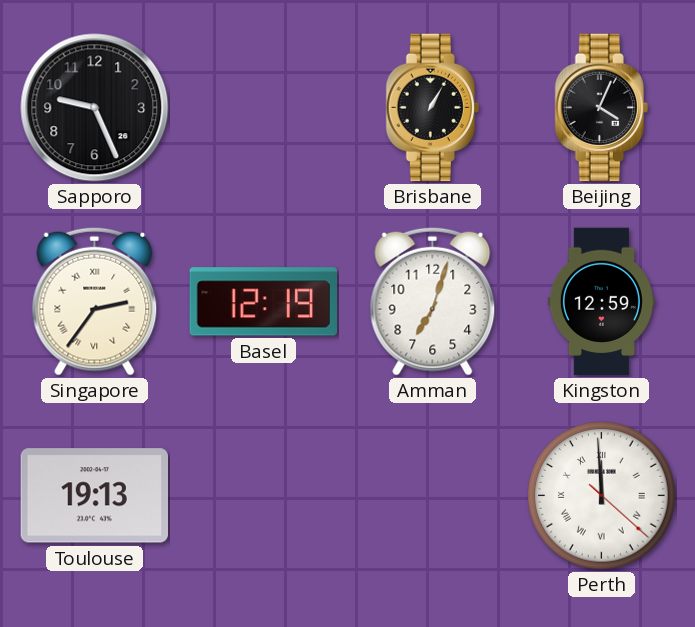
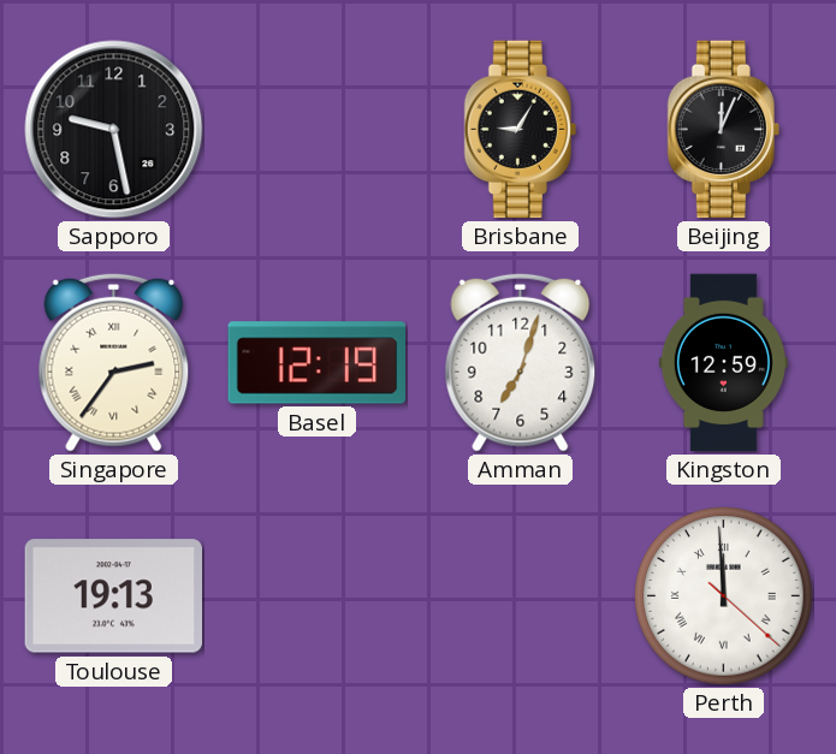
Sapporo: 9:26 -> 9:28 (114, 130)
Brisbane: 1:05 -> 9:05 (520, 130)
Beijing: 4:04 -> 12:04 (723, 130)
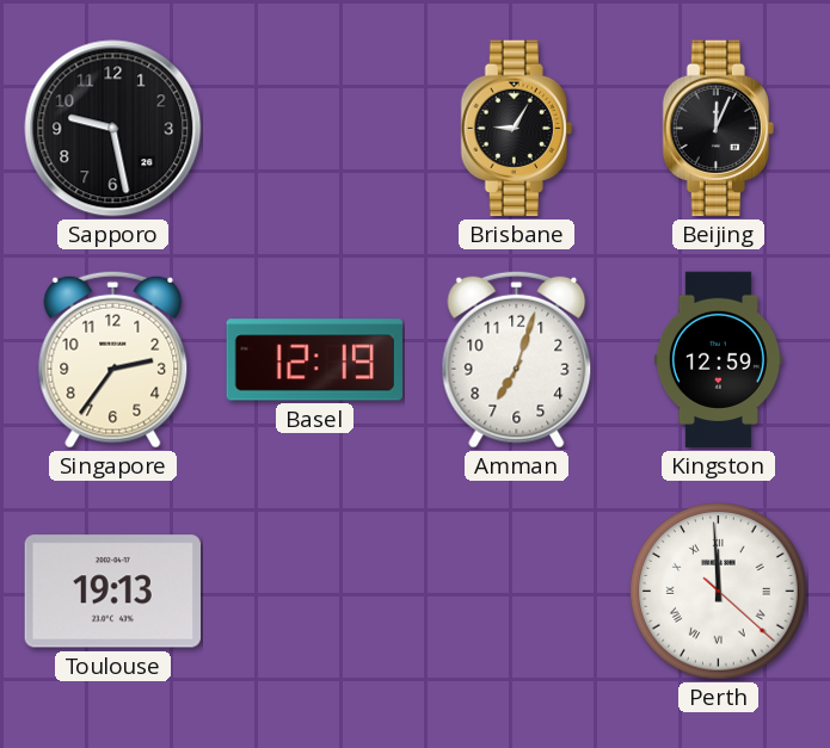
Singapore numerals: Roman -> Arabic (113, 359)
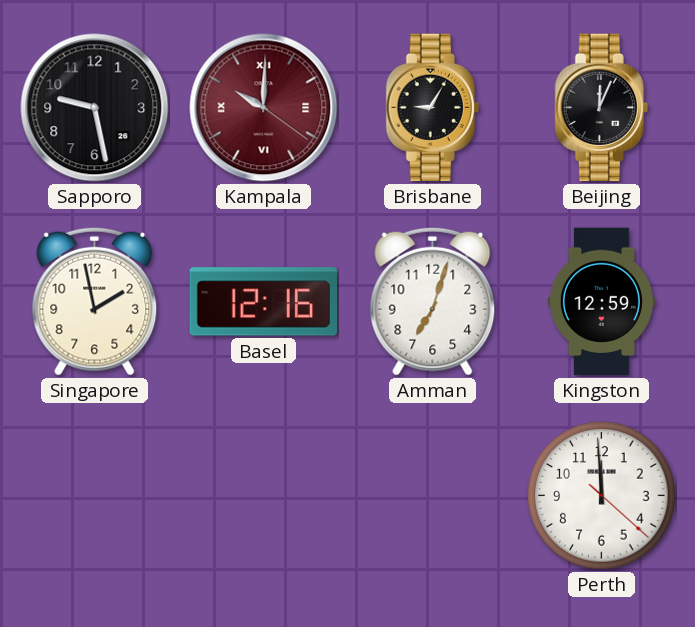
Kampala: none -> 10:00 (264, 108)
Singapore: 2:36 -> 1:58 (95, 301)
Basel: 12:19 -> 12:16 (263, 302)
Toulouse: 19:13 -> none (112, 592)
Perth numerals: Roman -> Arabic (602, 496)
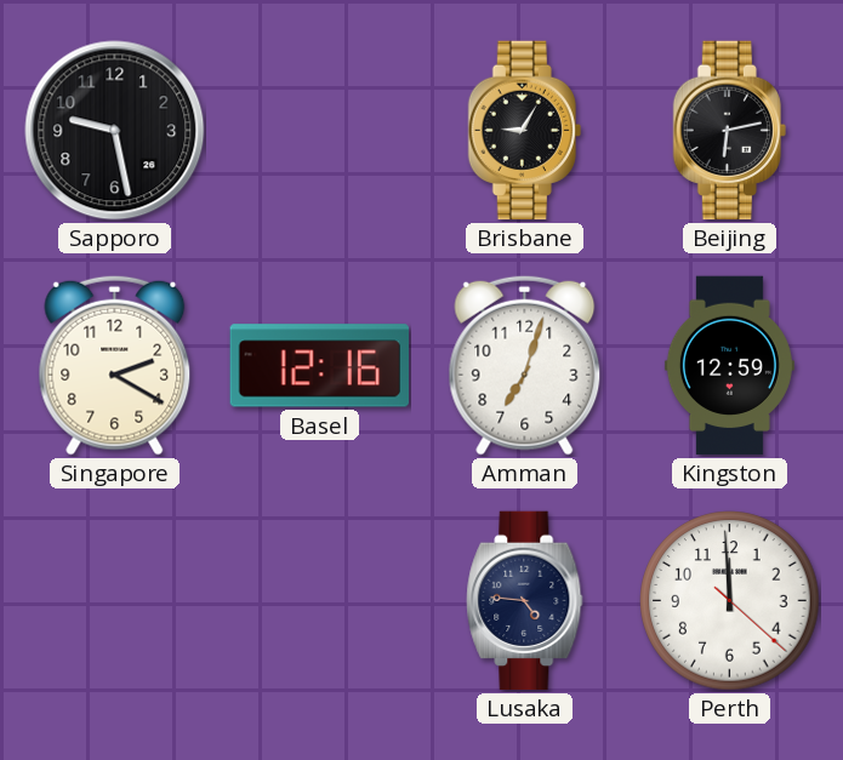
Kampala: 10:00 -> none (264, 108)
Beijing: 12:04 -> 6:13 (729, 131)
Singapore: 1:58 -> 2:20 (115, 365)
Lusaka: none -> 4:46 (525, 601)
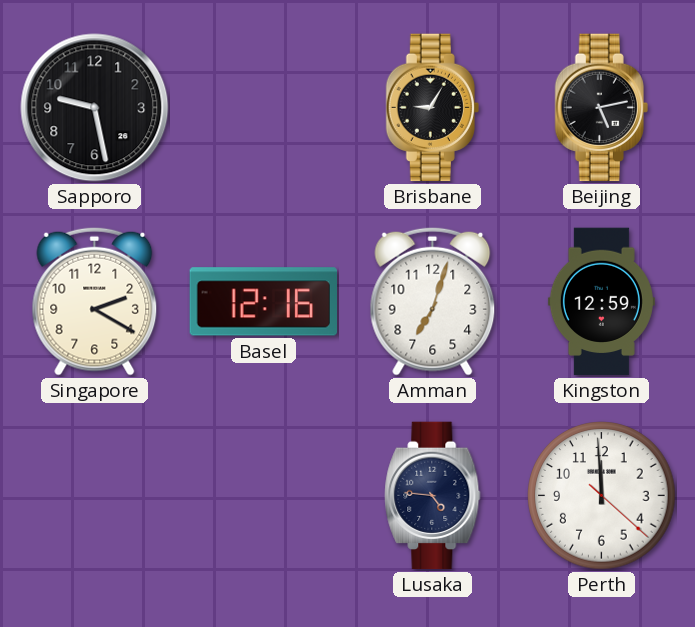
Beijing: 6:13 -> 5:13 (601, 108)
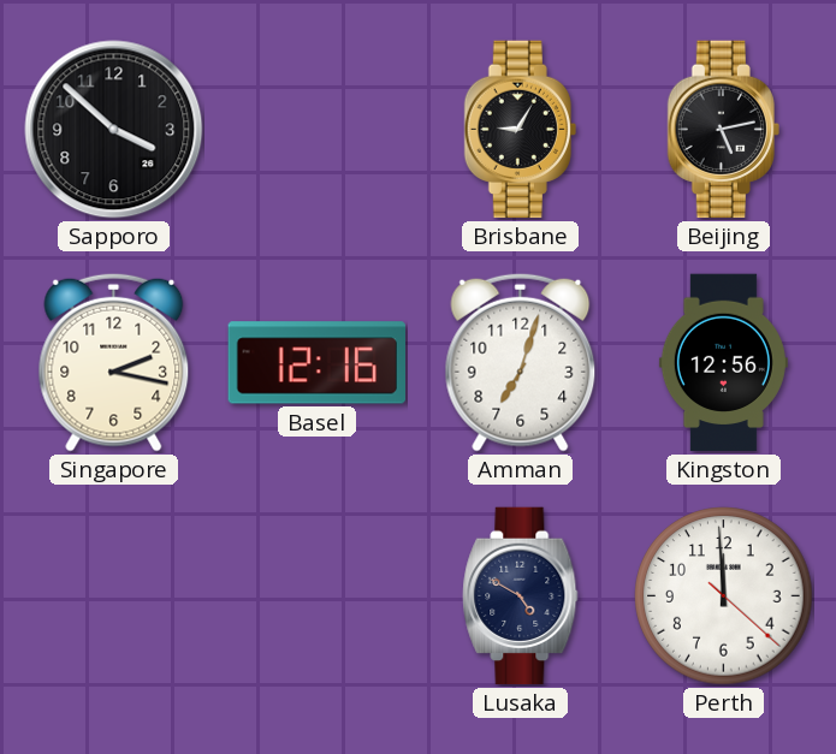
Sapporo: 9:28 -> 3:52 (114, 130)
Singapore: 2:20 -> 2:17 (114, 362)
Kingston: 12:59 -> 12:56 (723, 363)
Lusaka: 4:46 -> 4:50 (521, 596)
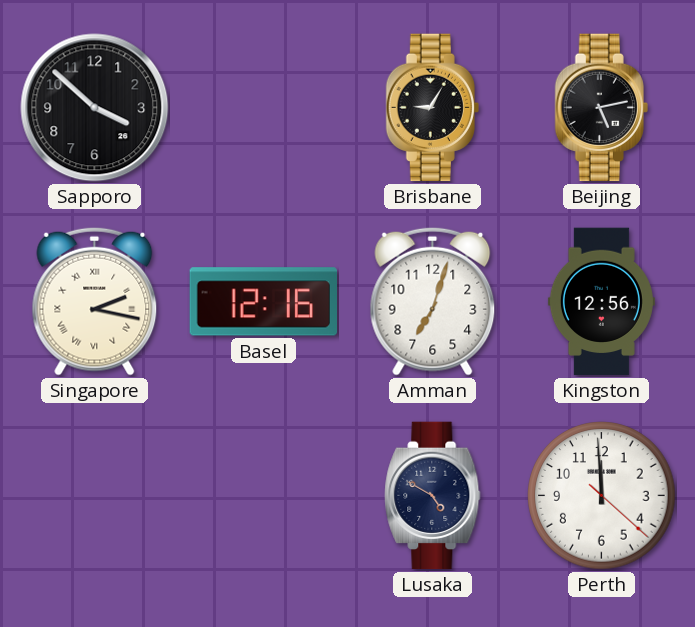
Singapore numerals: Arabic -> Roman (95, 301)
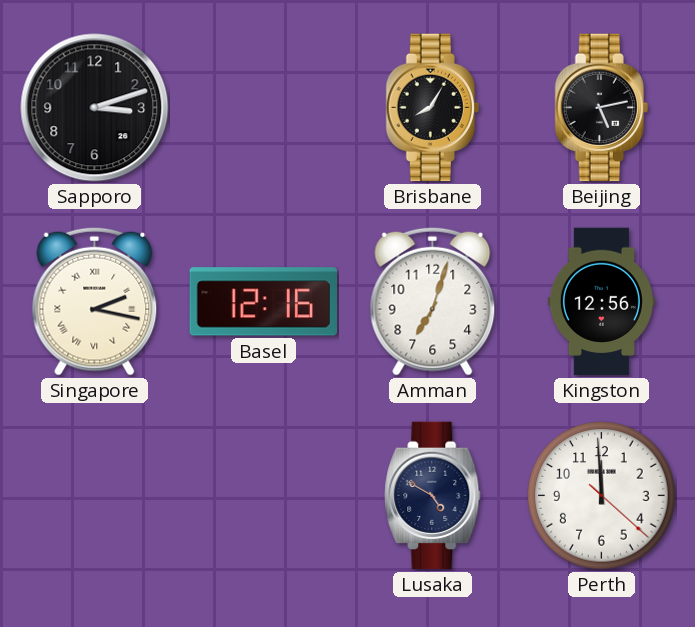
Sapporo: 3:52 -> 3:12 (95, 108)
Brisbane: 9:05 -> 8:05 (432, 108)
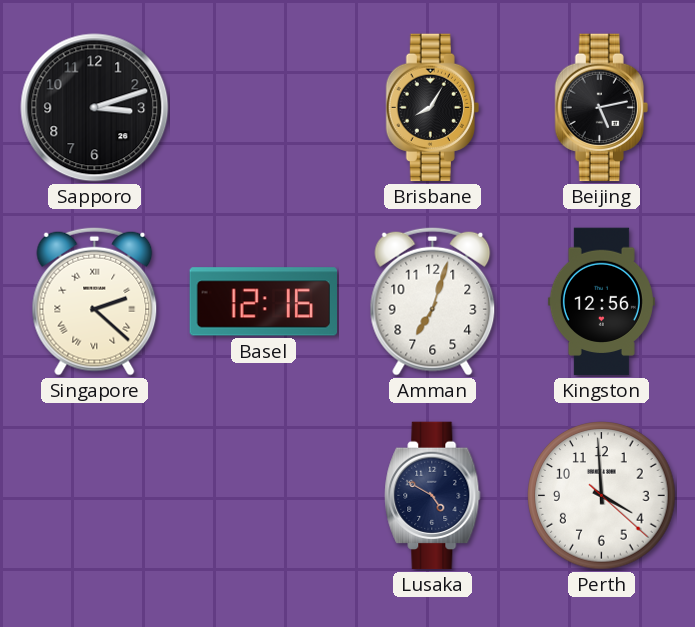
Singapore: 2:17 -> 2:22 (95, 301)
Perth: 11:59 -> 3:59 (602, 496)
